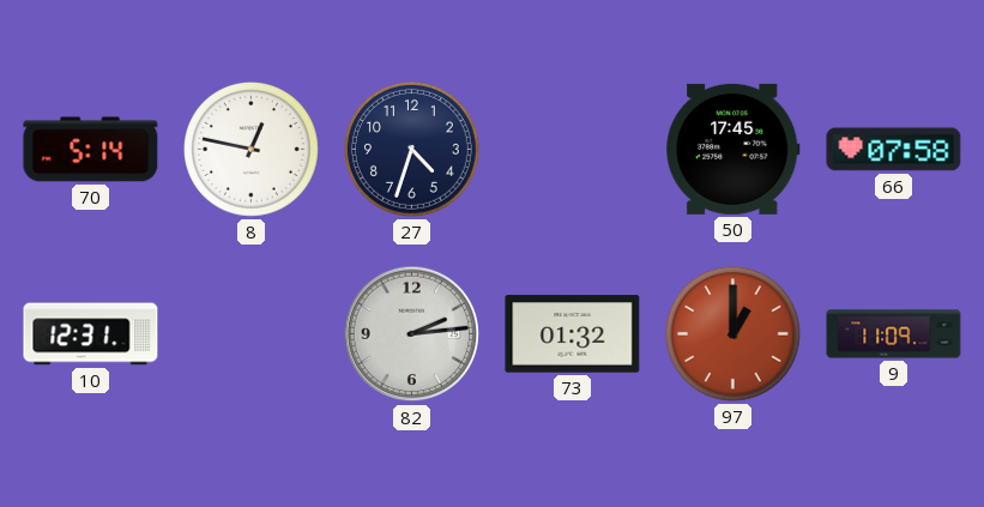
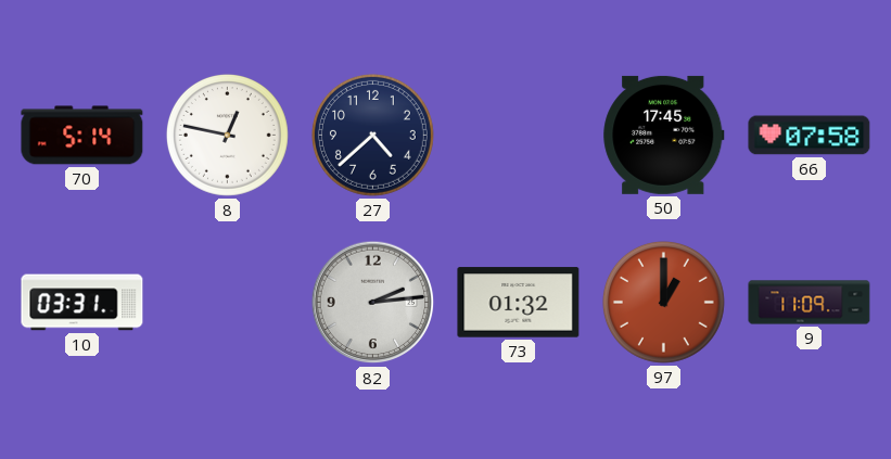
27: 4:33 -> 4:38 (372, 135)
10: 12:31 -> 03:31 (82, 303)
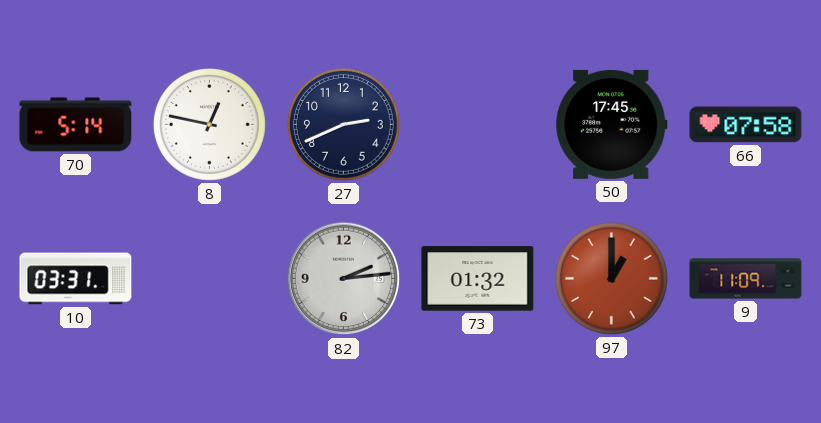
27: 4:38 -> 2:41 (343, 124)
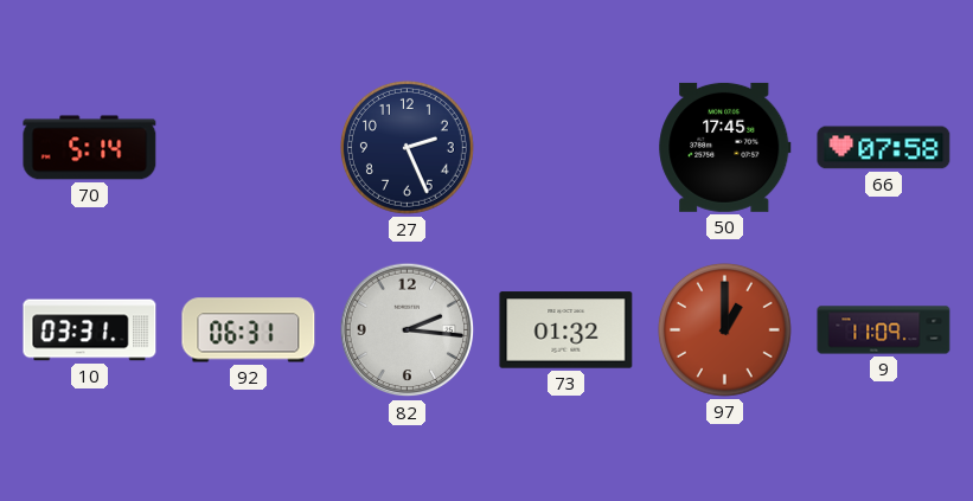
8: 12:47 -> none (209, 124)
27: 2:41 -> 2:26 (407, 147)
92: none -> 06:31 (249, 330)
82: 2:14 -> 2:16 (408, 330)
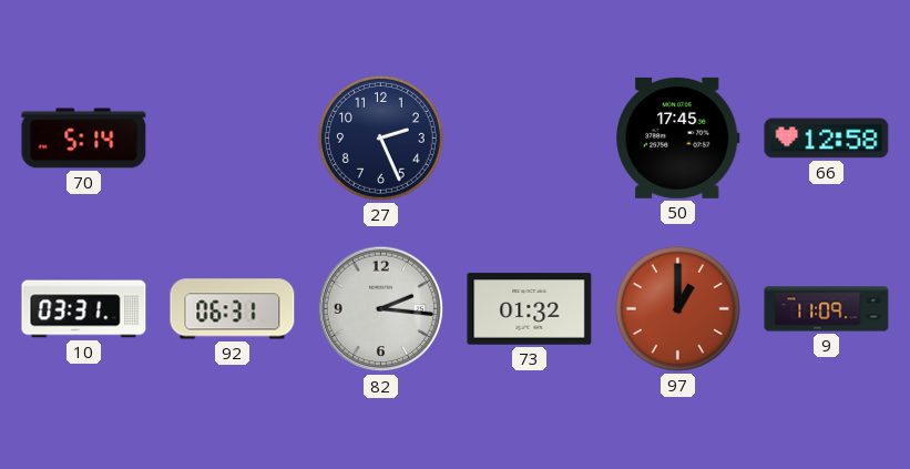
66: 07:58 -> 12:58 (827, 139)
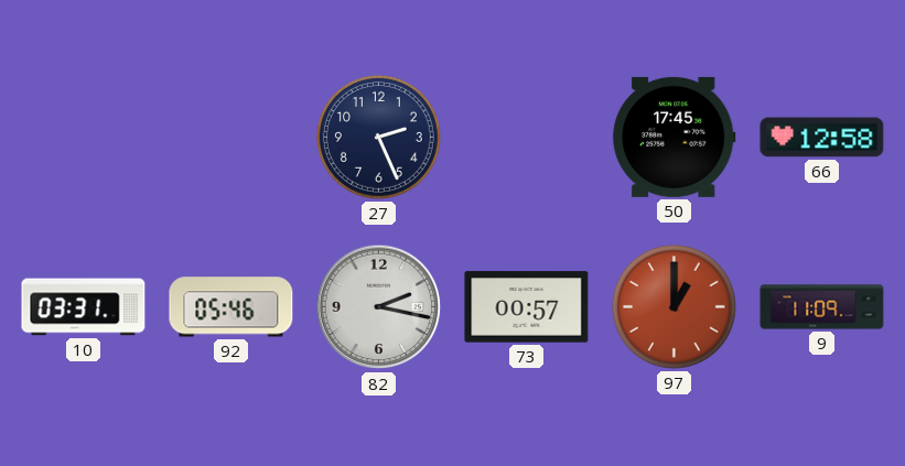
70: 5:14 -> none (84, 139)
92: 06:31 -> 05:46 (231, 307)
82: 2:16 -> 2:17 (379, 307)
73: 01:32 -> 00:57 (527, 307)
